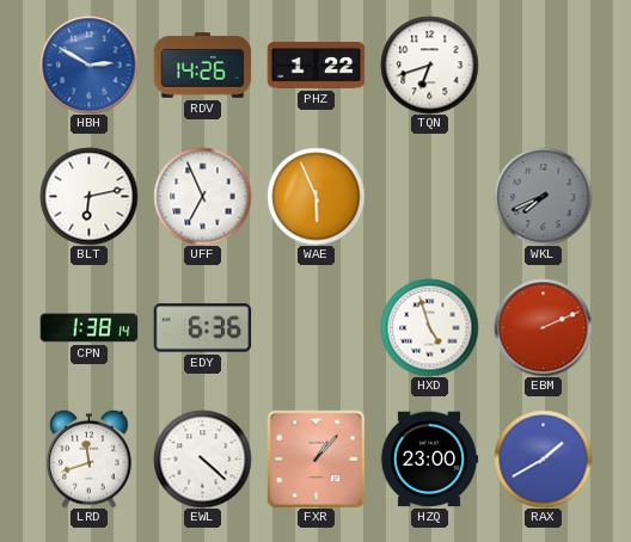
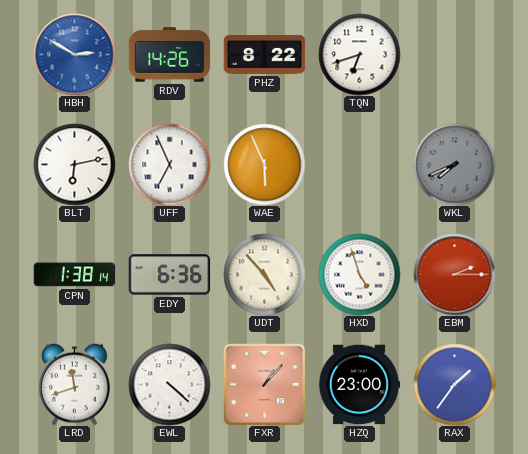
PHZ: 1:22 -> 8:22 (264, 55)
UDT: none -> 4:53 (264, 274)
EBM: 2:11 -> 2:15 (454, 274)
RAX: 1:40 -> 1:36 (454, 384)
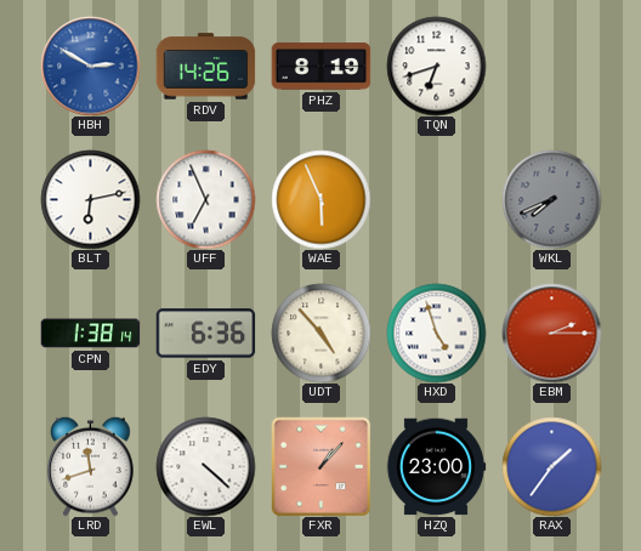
PHZ: 8:22 -> 8:19 (320, 67)
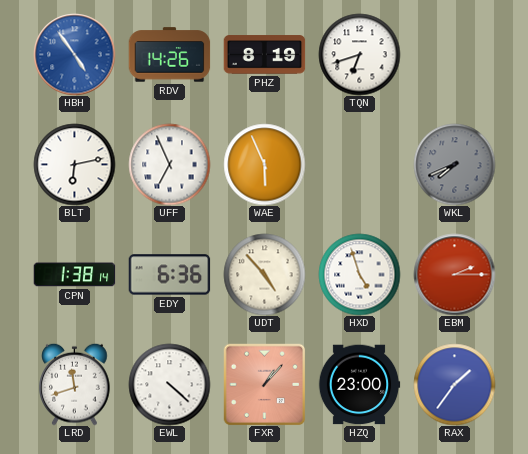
HBH: 2:50 -> 4:54 (74, 54)
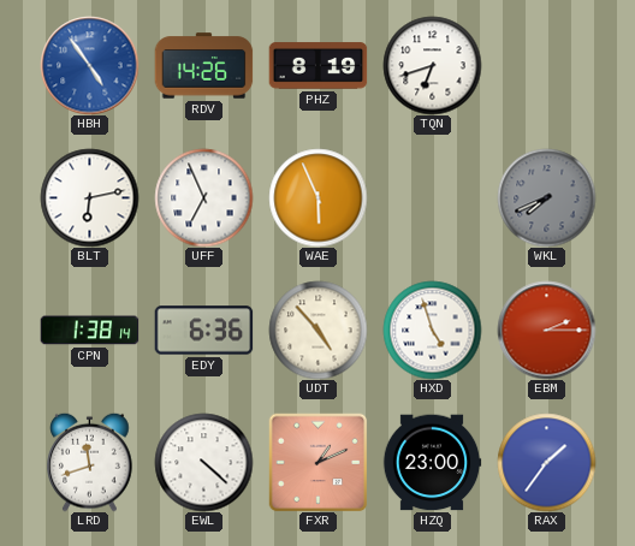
FXR: 1:07 -> 1:11 (317, 462)
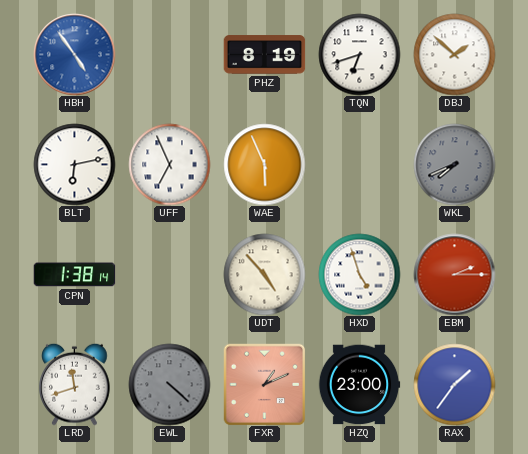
RDV: 14:26 -> none (203, 66)
DBJ: none -> 1:52 (454, 54)
EDY: 6:36 -> none (203, 331)
EWL dial: white -> grey (169, 384)
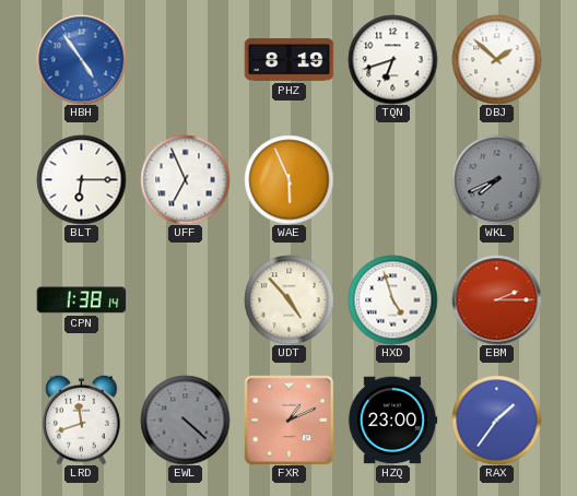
BLT: 6:13 -> 6:15 (81, 179)
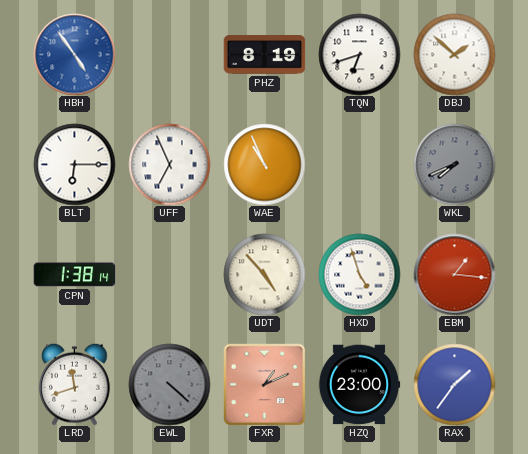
WAE: 5:56 -> 10:56 (264, 164)
EBM: 2:15 -> 1:16 (454, 274)
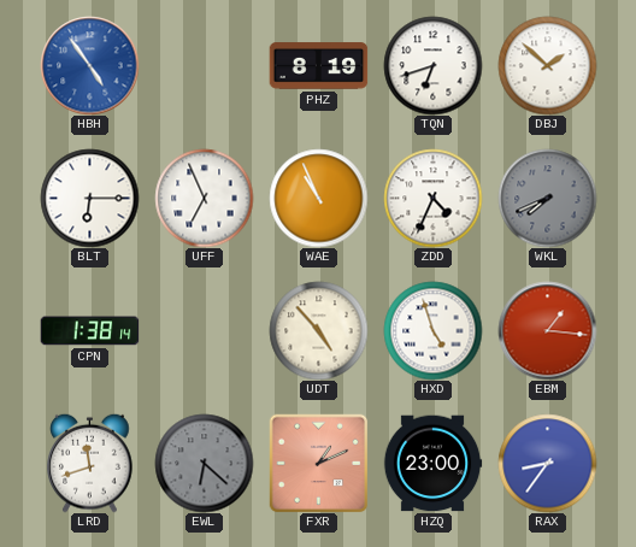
ZDD: none -> 4:34 (432, 198)
EWL: 4:22 -> 6:22 (204, 463)
RAX: 1:36 -> 8:36 (547, 463)
